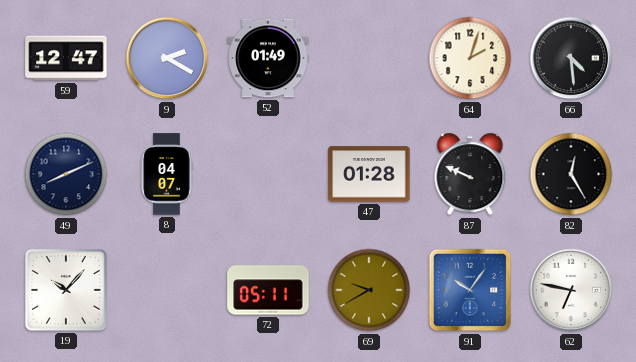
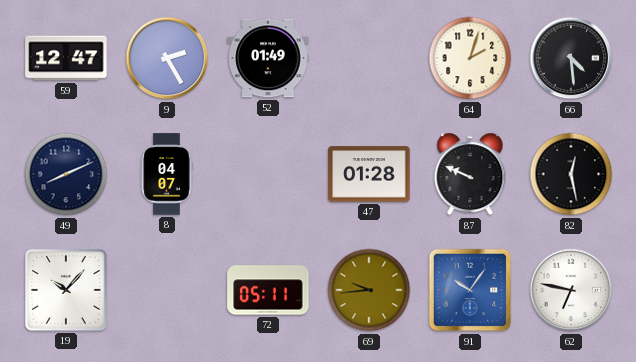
9: 2:20 -> 2:25 (167, 58)
82: 12:25 -> 12:28 (571, 174)
69: 9:40 -> 9:44 (369, 290)
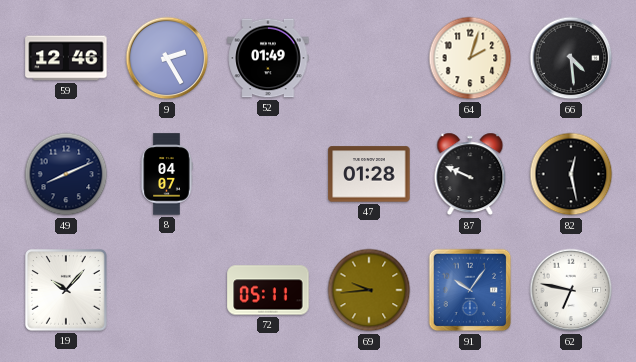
59: 12:47 -> 12:46 (66, 58)
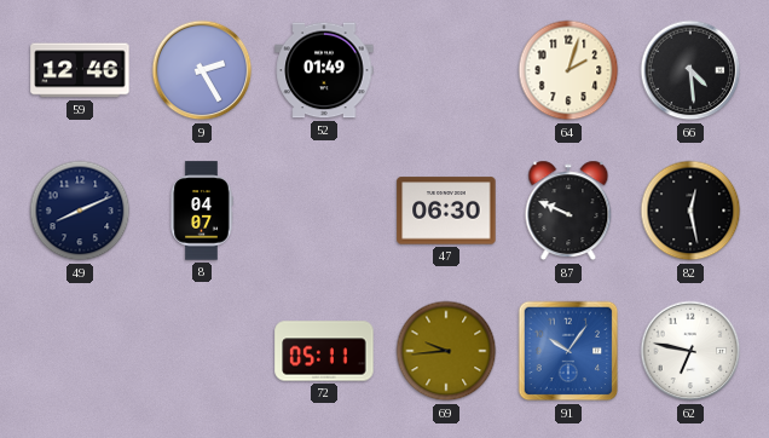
47: 01:28 -> 06:30 (446, 211)
19: 10:07 -> none (66, 290)
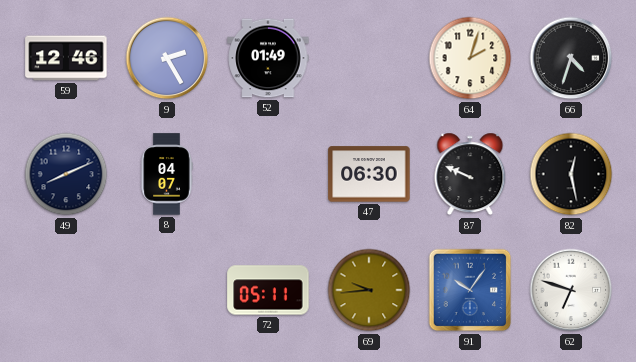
66: 4:29 -> 4:33 (571, 58)
62: 6:47 -> 6:48 (571, 290)
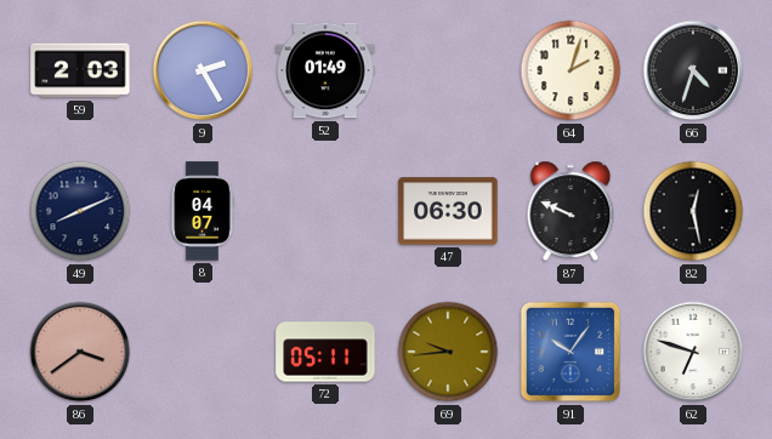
59: 12:46 -> 2:03 (80, 70)
86: none -> 3:39 (80, 352)
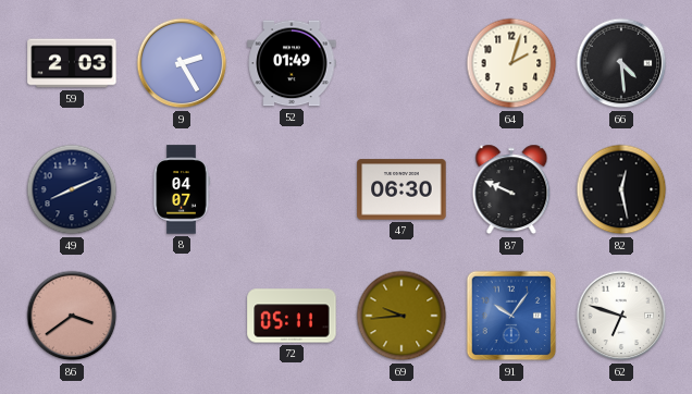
66: 4:33 -> 4:29 (621, 63)
